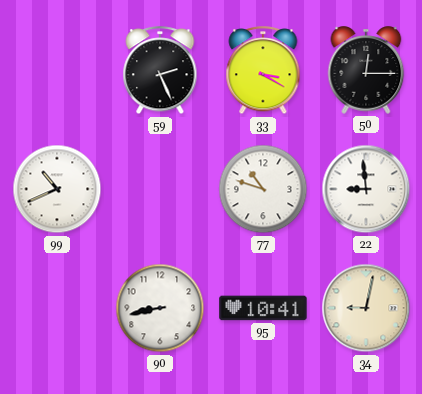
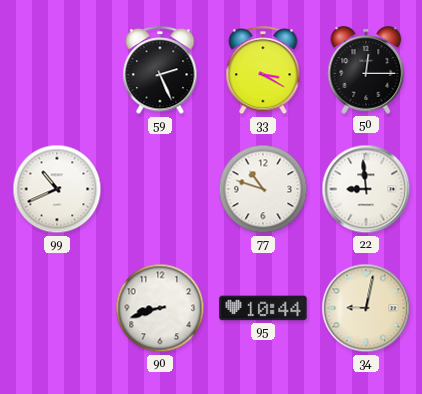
90: 8:43 -> 8:42 (160, 308)
95: 10:41 -> 10:44 (263, 308)
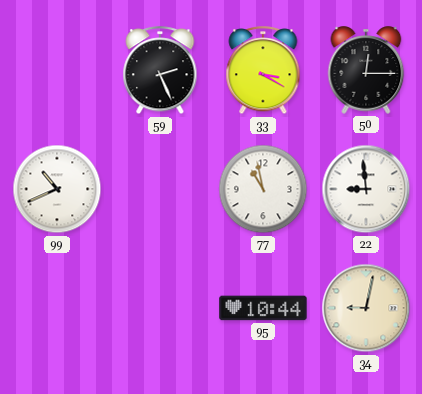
77: 10:48 -> 10:58 (263, 189)
90: 8:42 -> none (160, 308)
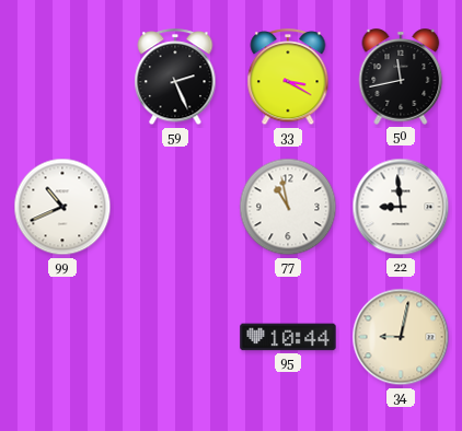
50: 12:15 -> 11:43 (401, 77)
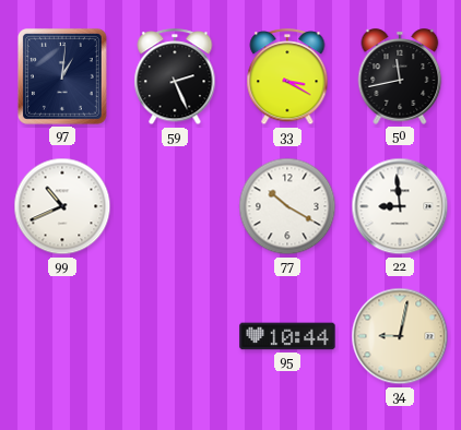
97: none -> 1:01 (62, 76)
77: 10:58 -> 10:20 (287, 206)
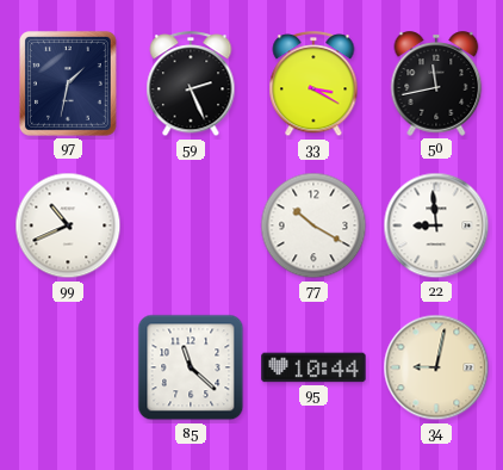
97: 1:01 -> 1:32 (68, 84)
85: none -> 11:22 (191, 367)
